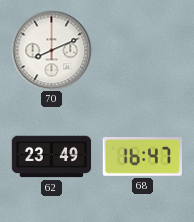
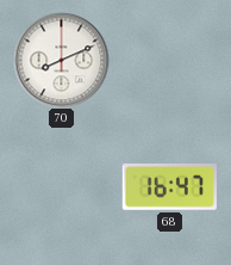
62: 23:49 -> none (51, 157)
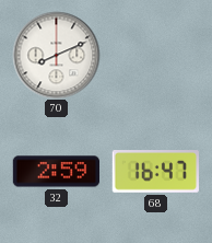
32: none -> 2:59 (56, 172)
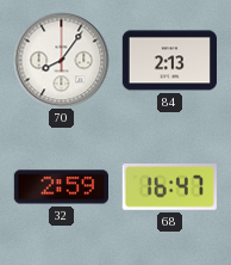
70: 8:11 -> 8:06 (61, 60)
84: none -> 2:13 (169, 61)
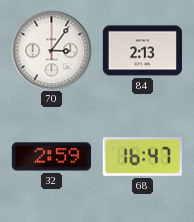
70: 8:06 -> 3:06 (51, 50)
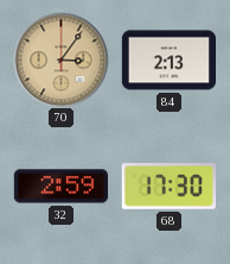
70 dial: white -> champagne (60, 59)
68: 16:47 -> 17:30 (168, 187)
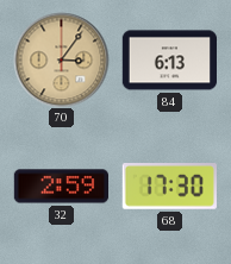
84: 2:13 -> 6:13 (169, 61)
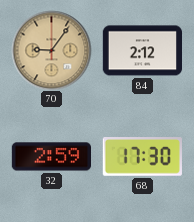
70: 3:06 -> 9:06 (51, 50)
84: 6:13 -> 2:12 (142, 51)
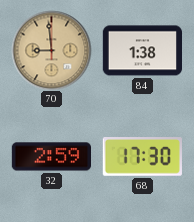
70: 9:06 -> 8:59 (51, 50)
84: 2:12 -> 1:38 (142, 51)
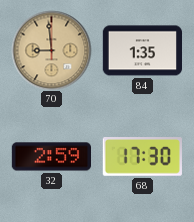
84: 1:38 -> 1:35 (142, 51)
